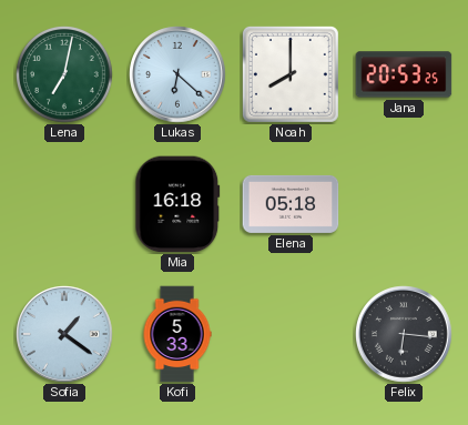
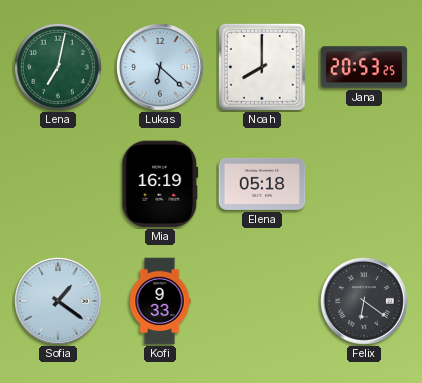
Mia: 16:18 -> 16:19 (160, 184)
Kofi: 5:33 -> 9:33 (160, 301)
Felix: 6:16 -> 6:21 (364, 301)
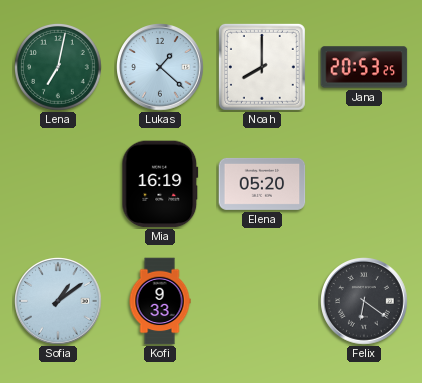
Lukas: 6:22 -> 1:22 (160, 67)
Elena: 05:18 -> 05:20 (262, 184)
Sofia: 1:21 -> 1:09 (58, 301)
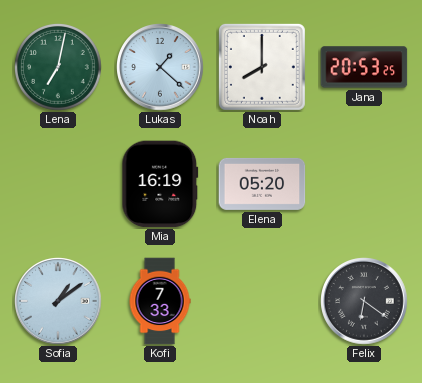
Kofi: 9:33 -> 7:33 (160, 301)
